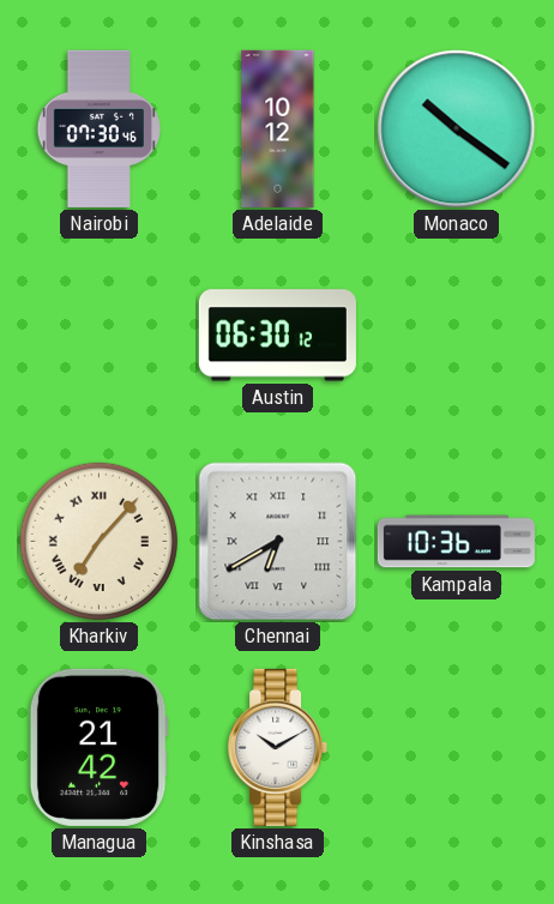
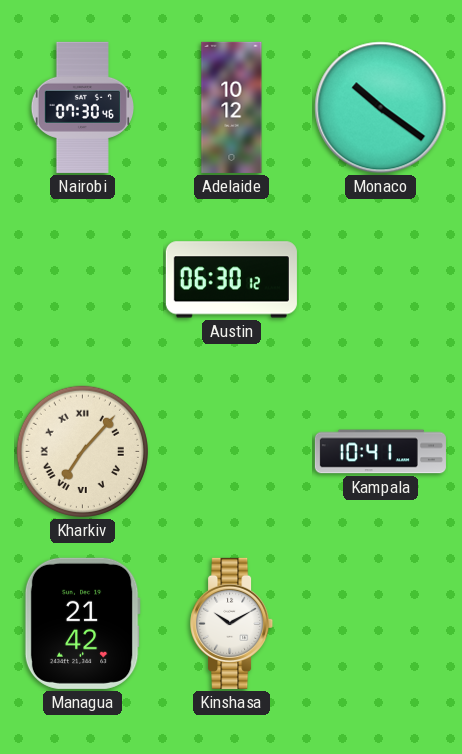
Chennai: 6:40 -> none (278, 542)
Kampala: 10:36 -> 10:41 (380, 452)
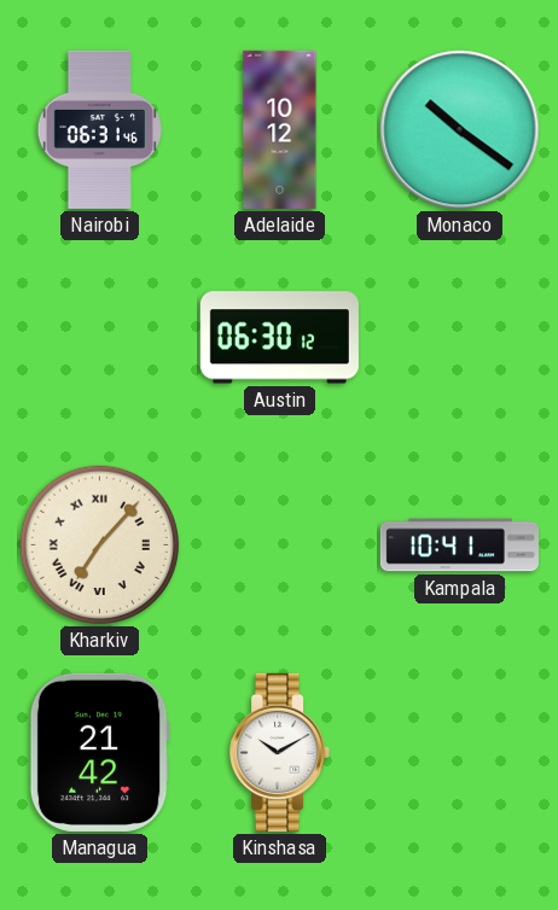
Nairobi: 07:30 -> 06:31 (99, 129)
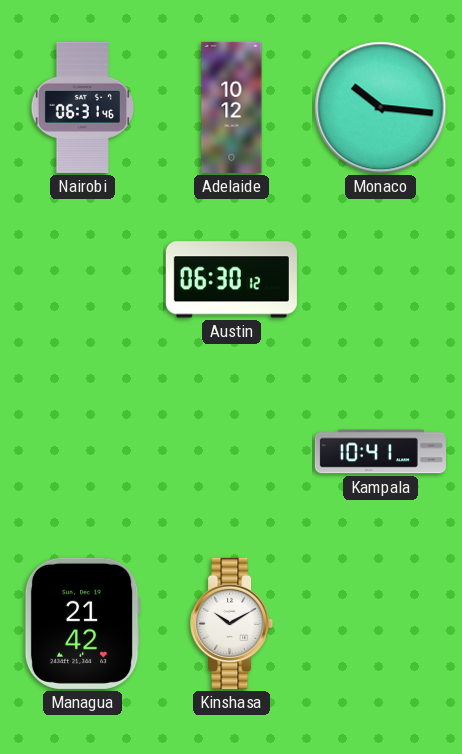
Monaco: 10:21 -> 10:16 (381, 108)
Kharkiv: 7:07 -> none (99, 544)
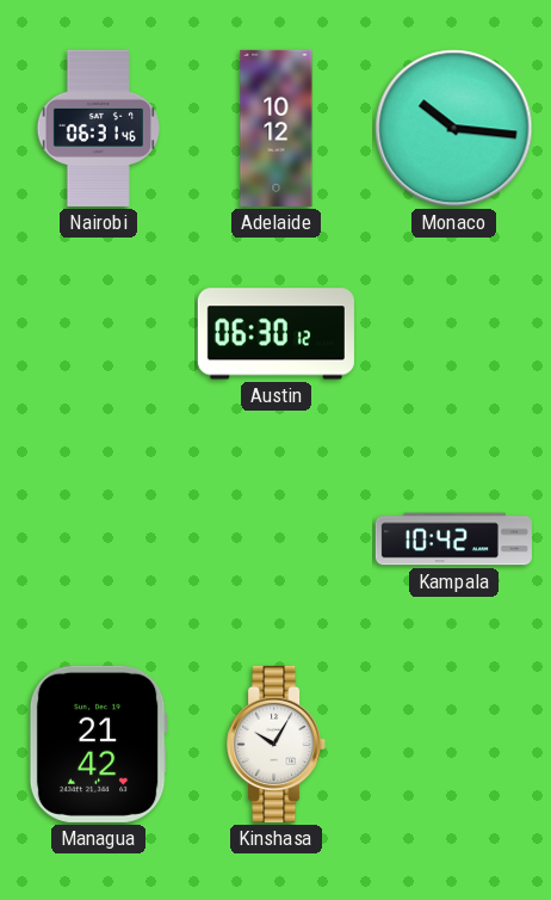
Kampala: 10:41 -> 10:42 (453, 540)
Kinshasa: 10:10 -> 10:05 (277, 744)
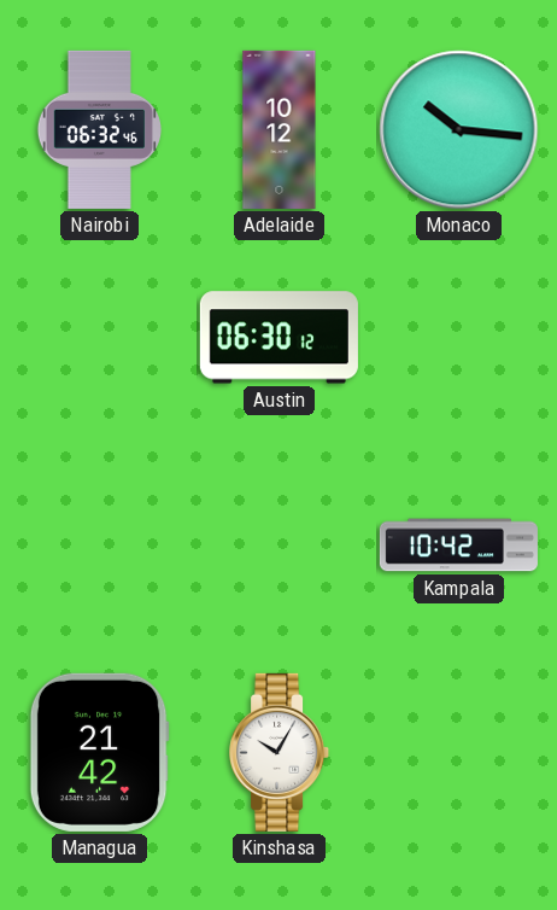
Nairobi: 06:31 -> 06:32 (99, 129)
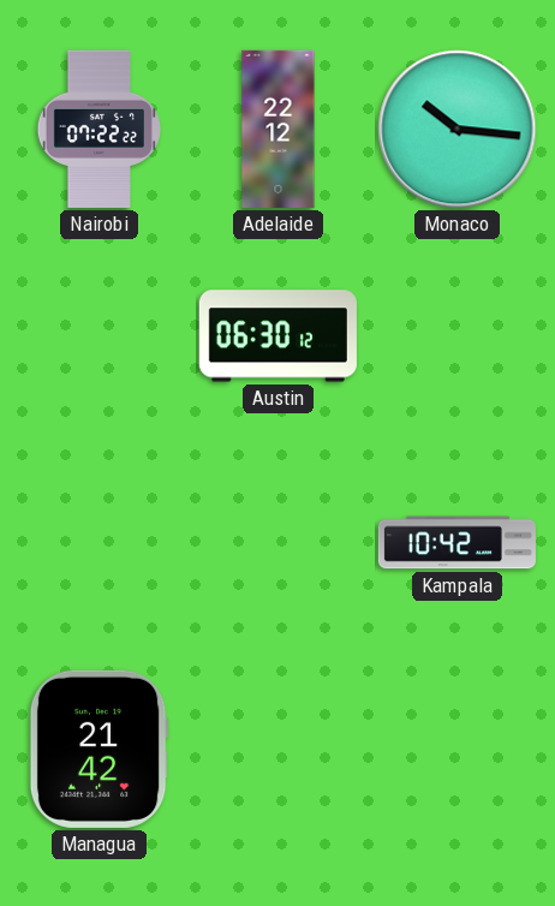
Nairobi: 06:32 -> 07:22 (99, 129)
Adelaide: 10:12 -> 22:12 (279, 129)
Kinshasa: 10:05 -> none (280, 752)
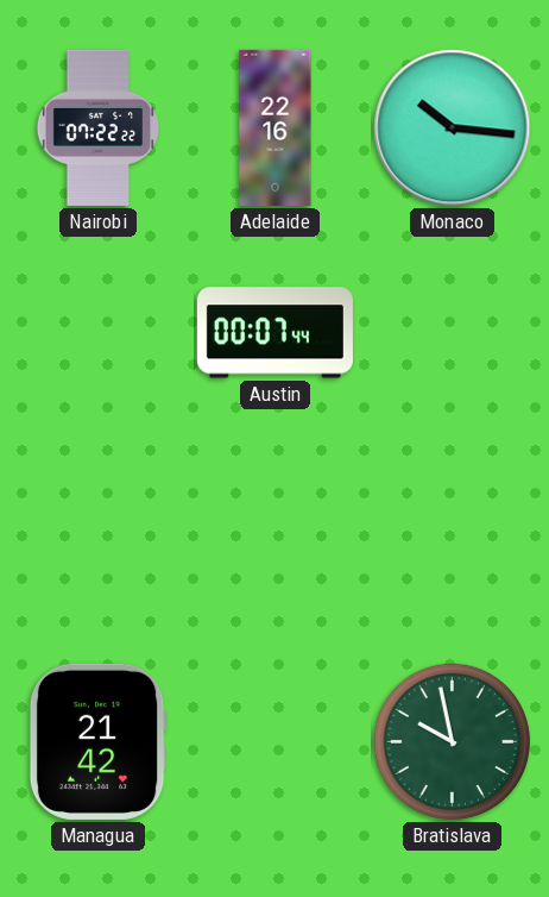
Adelaide: 22:12 -> 22:16 (276, 127)
Austin: 06:30 -> 00:07 (274, 333)
Kampala: 10:42 -> none (456, 543)
Bratislava: none -> 9:58 (452, 741)
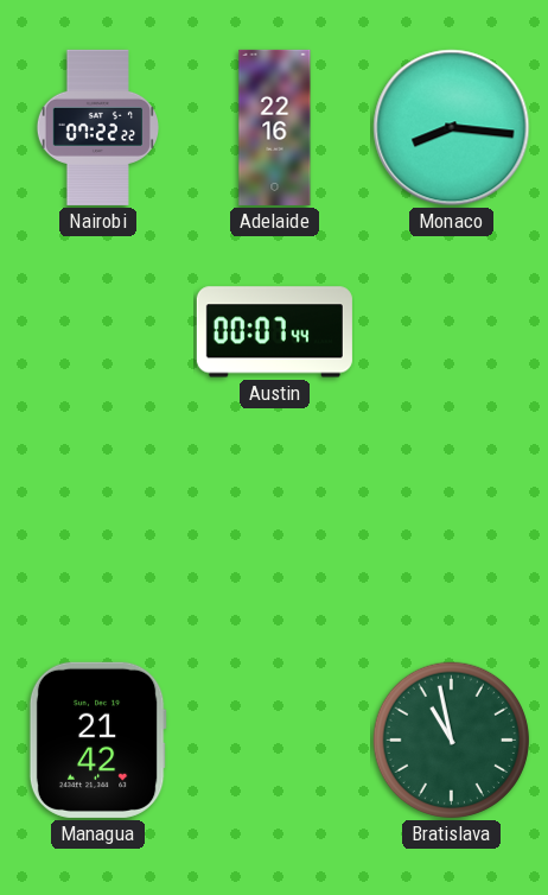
Monaco: 10:16 -> 8:16 (452, 128)
Bratislava: 9:58 -> 10:58 (451, 740)
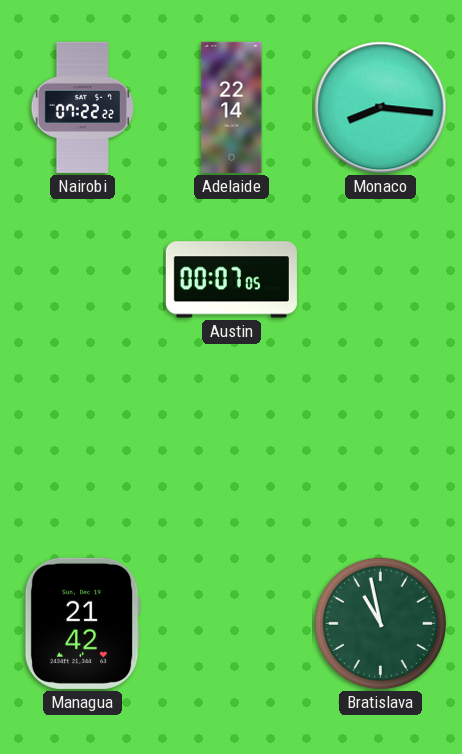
Adelaide: 22:16 -> 22:14 (232, 107)
Austin: 00:07:44 -> 00:07:05 (231, 280)
